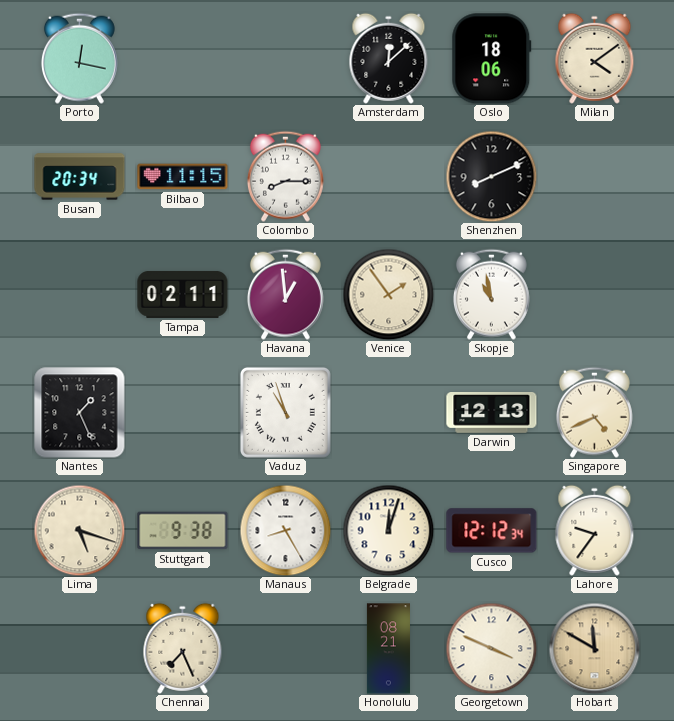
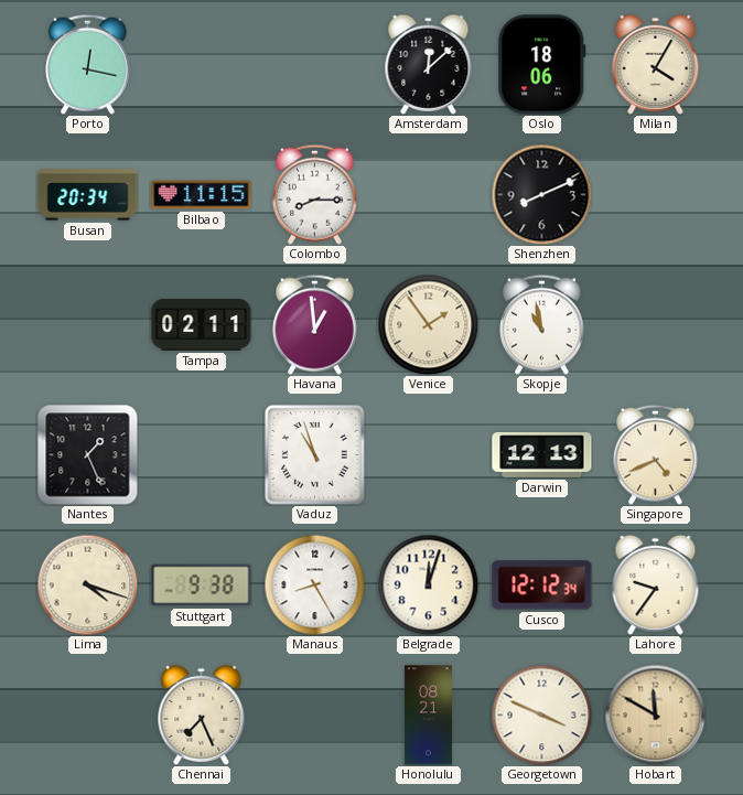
Milan: 4:09 -> 4:05 (656, 64)
Lima: 5:18 -> 4:18 (87, 584)
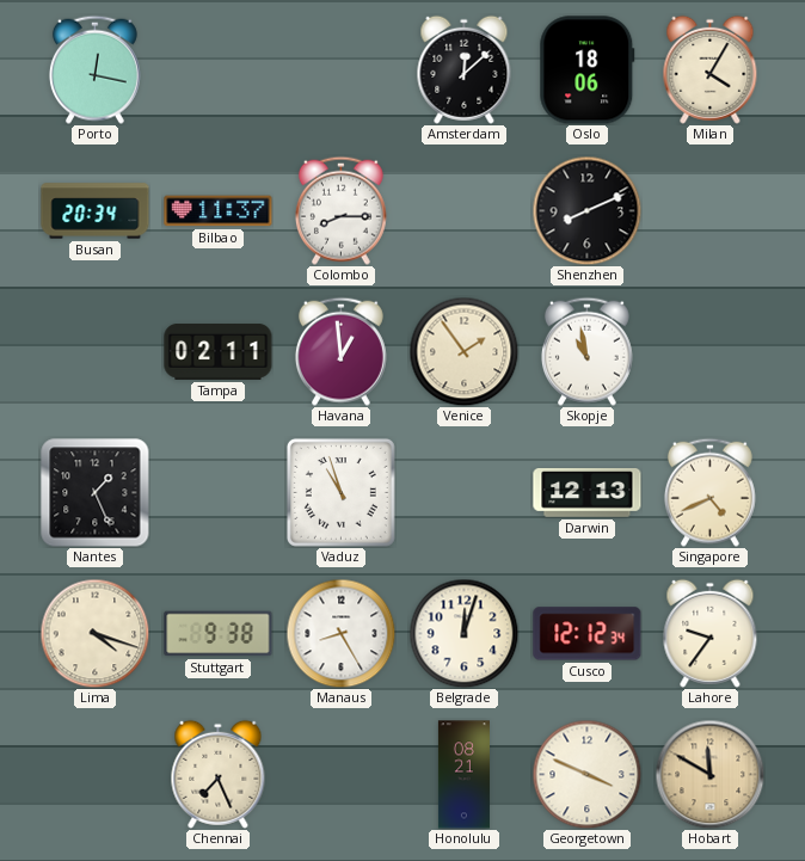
Bilbao: 11:15 -> 11:37 (219, 211)
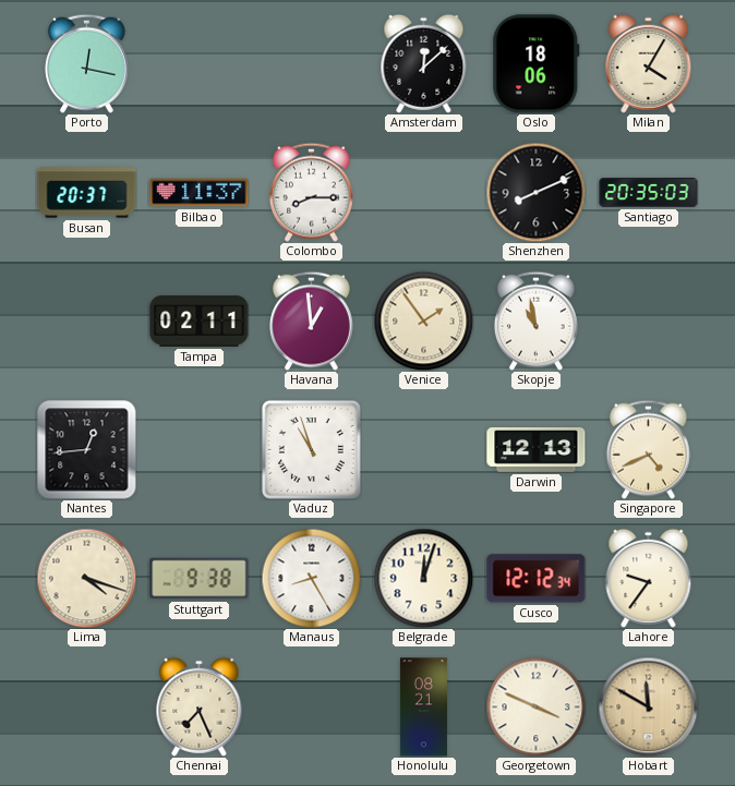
Busan: 20:34 -> 20:37 (87, 193)
Santiago: none -> 20:35 (649, 193)
Nantes: 1:26 -> 12:44 (87, 450)
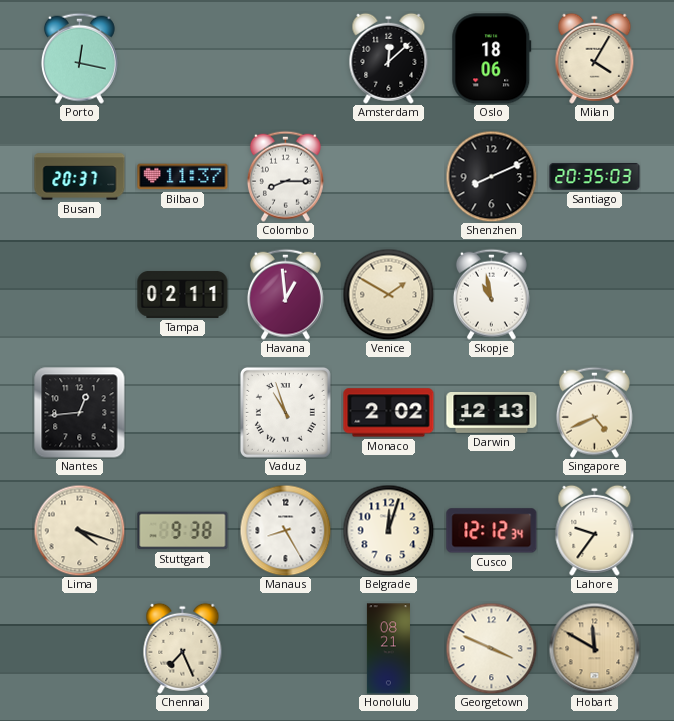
Venice: 1:54 -> 1:50 (388, 294)
Monaco: none -> 2:02 (389, 413)
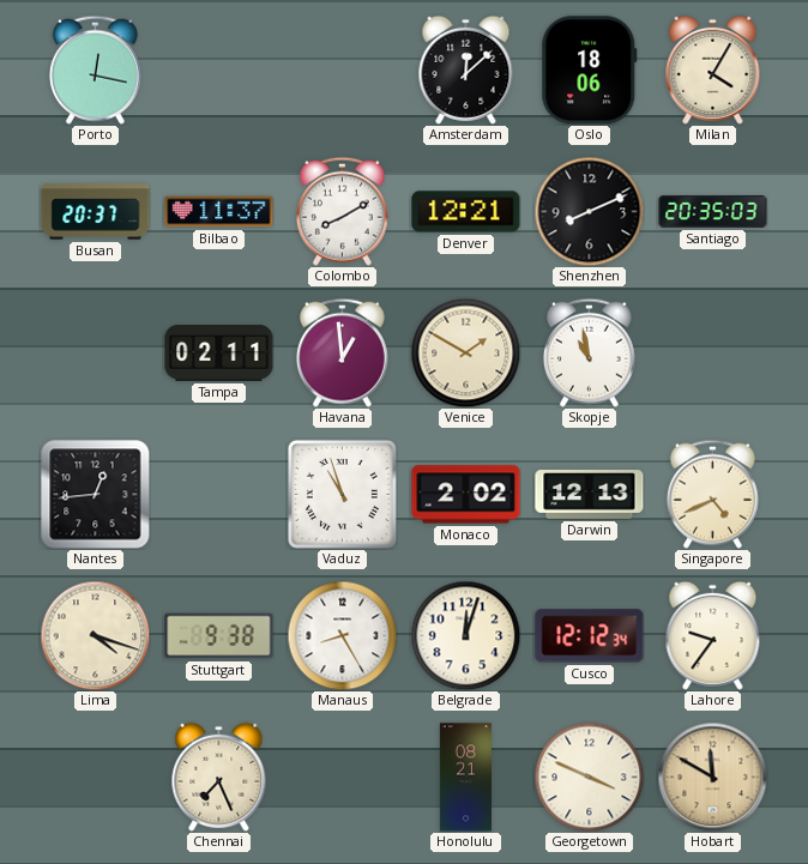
Colombo: 8:15 -> 8:10 (342, 211)
Denver: none -> 12:21 (466, 212)
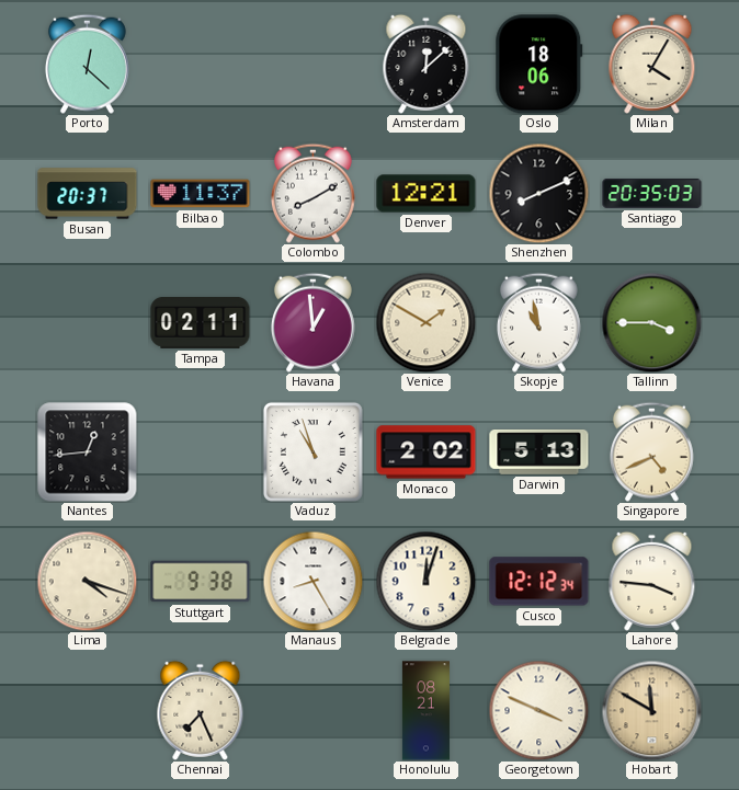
Porto: 12:17 -> 12:22 (87, 64)
Tallinn: none -> 3:45 (651, 322)
Darwin: 12:13 -> 5:13 (539, 453)
Lahore: 9:36 -> 3:46 (652, 581)
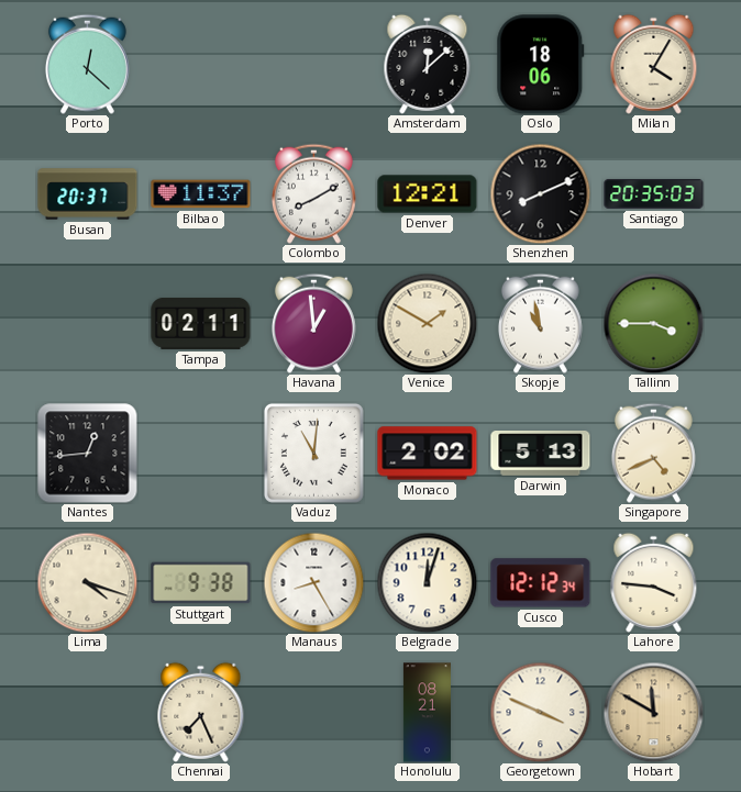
Vaduz: 10:57 -> 11:01 (313, 453)
